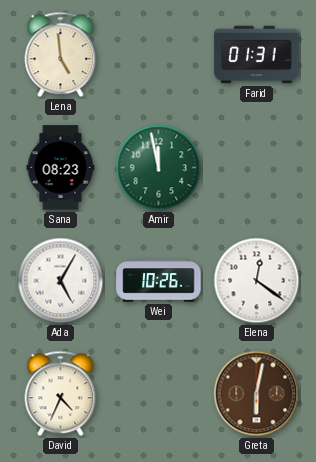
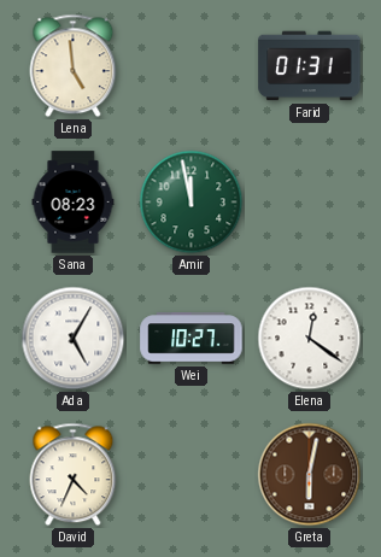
Wei: 10:26 -> 10:27 (192, 339)
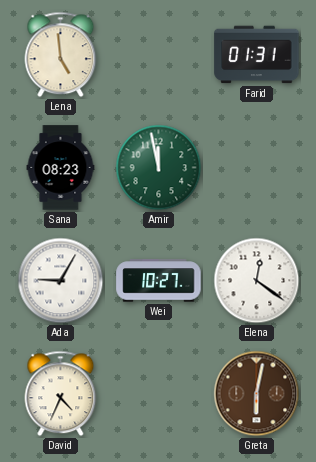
Ada: 5:05 -> 9:05 (61, 281)
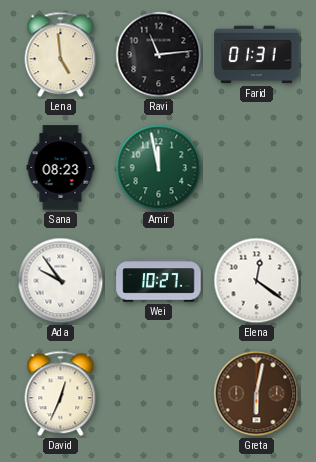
Ravi: none -> 11:14 (159, 55)
Ada: 9:05 -> 9:54 (61, 281)
David: 4:34 -> 12:34 (61, 394)
